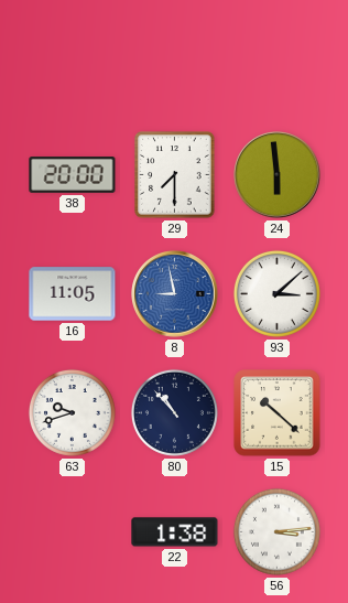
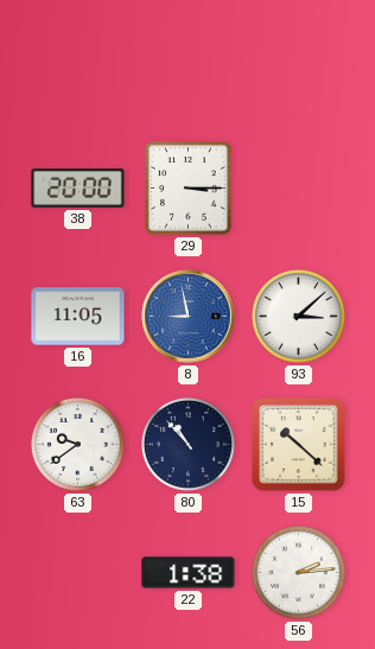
29: 7:30 -> 3:15 (189, 189)
24: 5:59 -> none (278, 175)
63: 9:42 -> 9:39 (77, 444)
56: 3:14 -> 2:14 (298, 572)
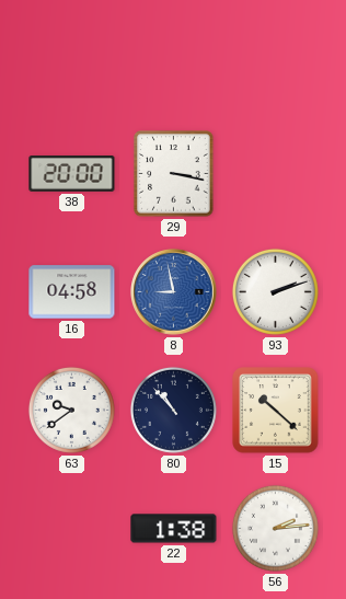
29: 3:15 -> 3:17 (174, 174)
16: 11:05 -> 04:58 (72, 292)
93: 3:08 -> 2:12 (275, 291)
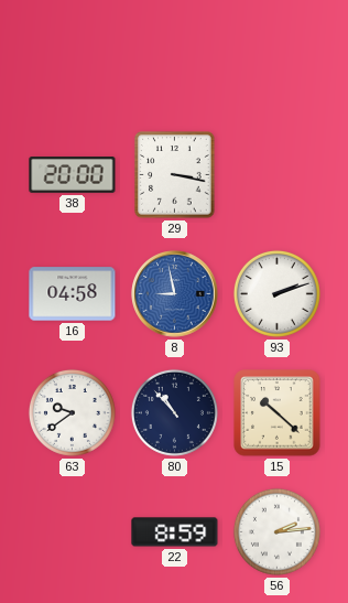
22: 1:38 -> 8:59 (175, 532)
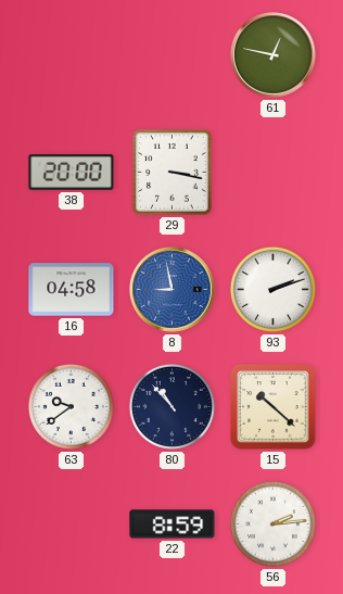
61: none -> 12:47 (274, 55)
